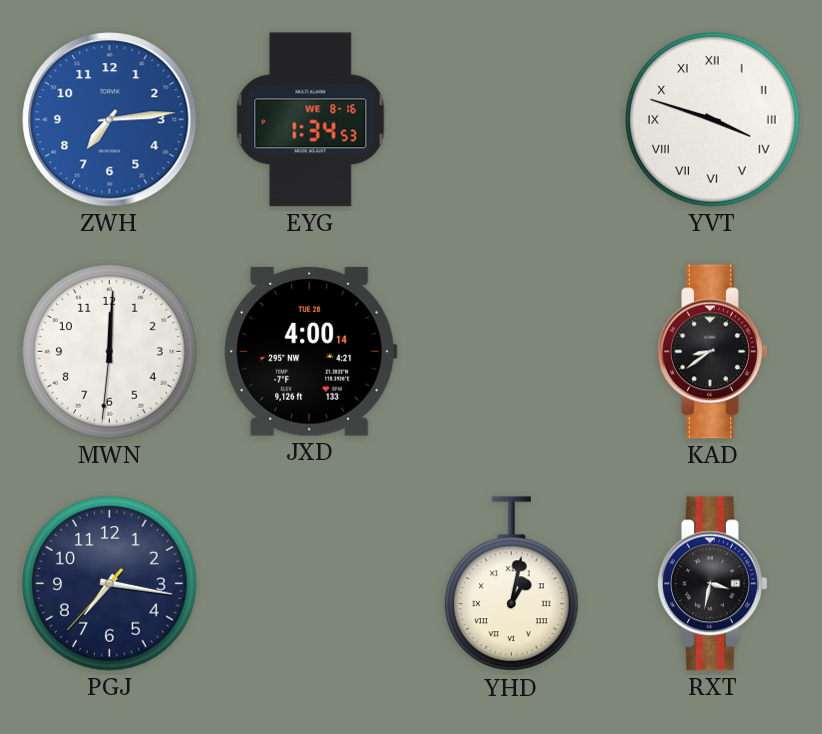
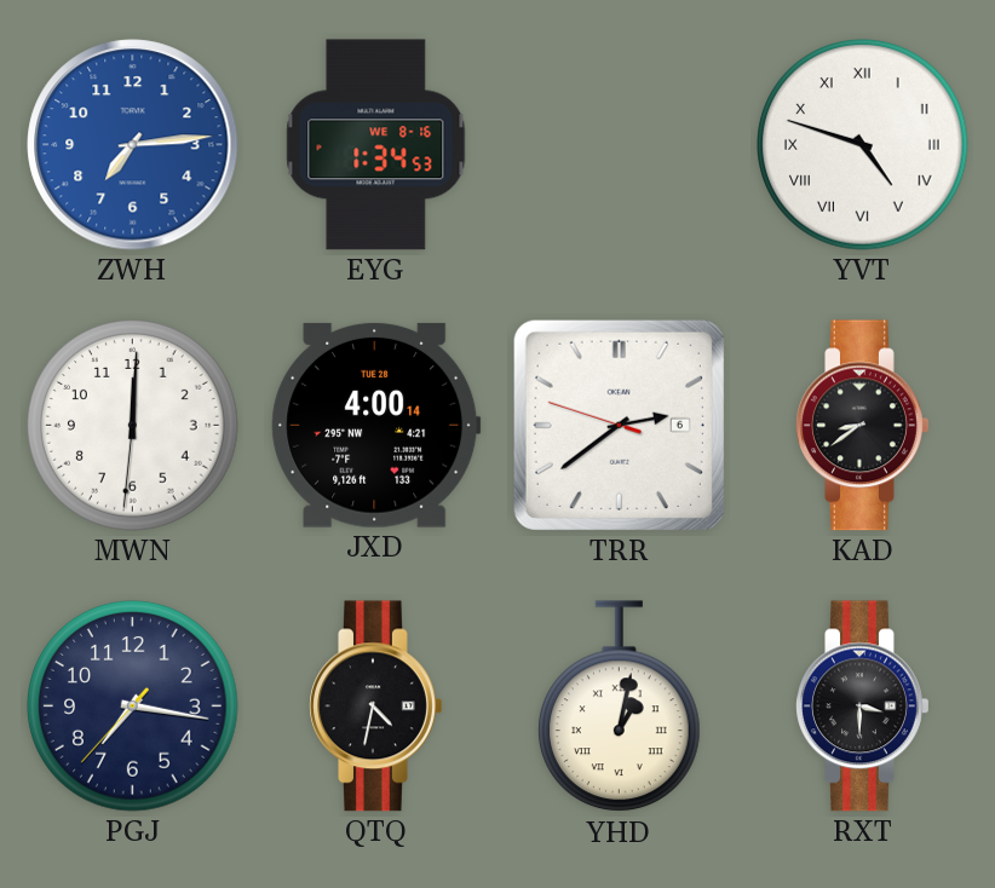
YVT: 3:48 -> 4:48 (863, 145)
TRR: none -> 2:38 (619, 425)
QTQ: none -> 4:32 (376, 707)
RXT: 3:32 -> 3:30 (863, 707)
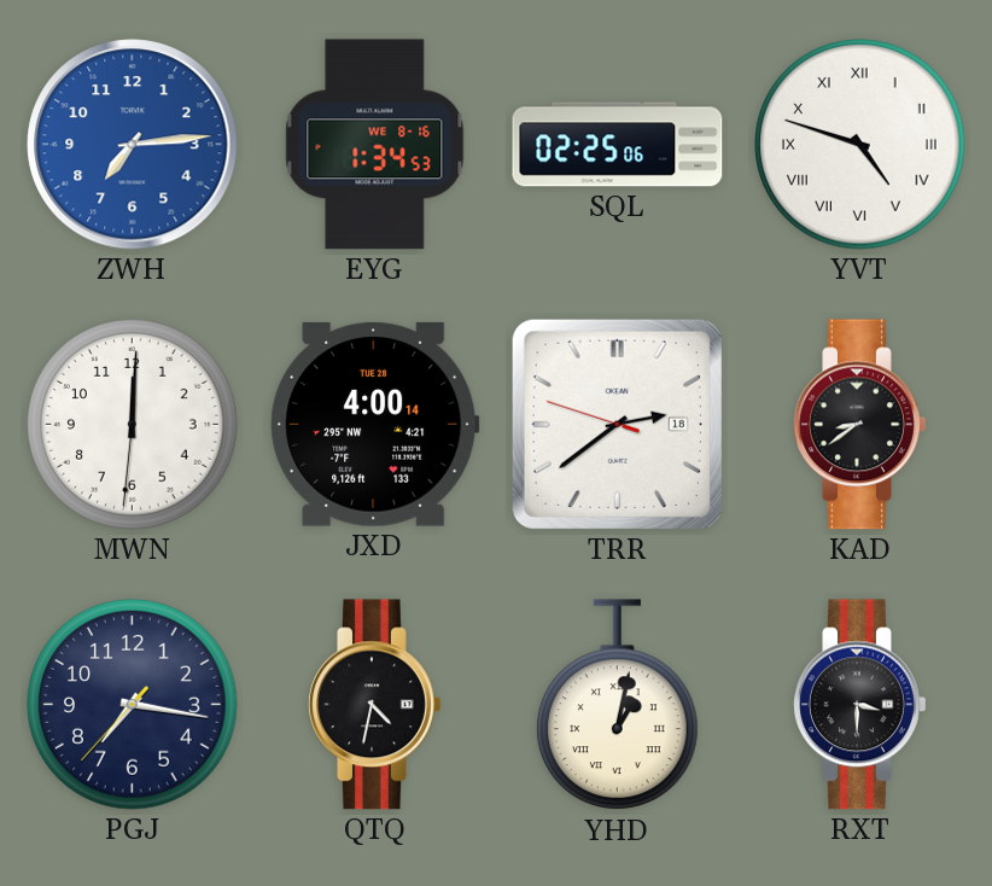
SQL: none -> 02:25 (618, 145)
TRR date: 6 -> 18 (617, 424)
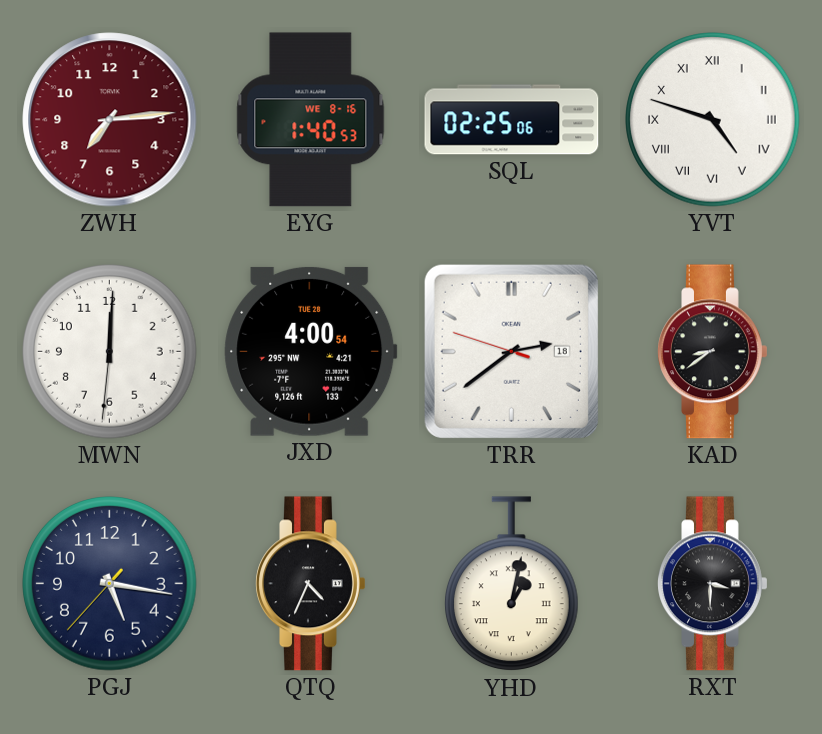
ZWH dial: blue -> burgundy (110, 120)
EYG: 1:34 -> 1:40 (311, 120)
JXD: 4:00:14 -> 4:00:54 (311, 351)
PGJ: 7:16 -> 5:16 (110, 584)
QTQ: 4:32 -> 4:34 (311, 584)
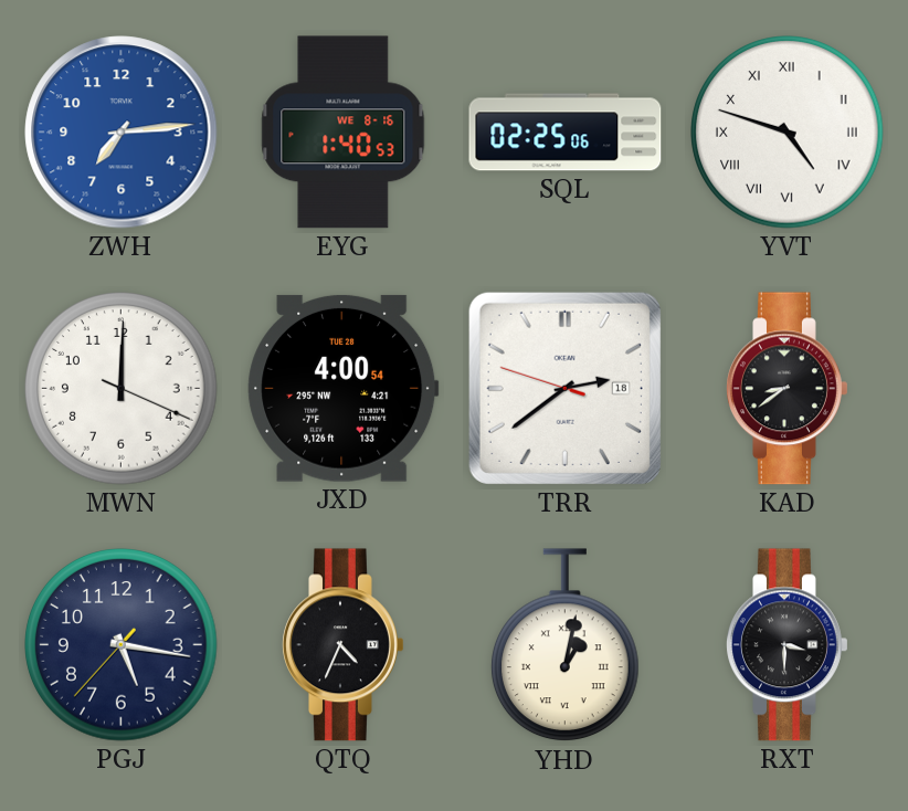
ZWH dial: burgundy -> blue (122, 133)
MWN: 12:00:31 -> 12:00:19 (122, 389)
